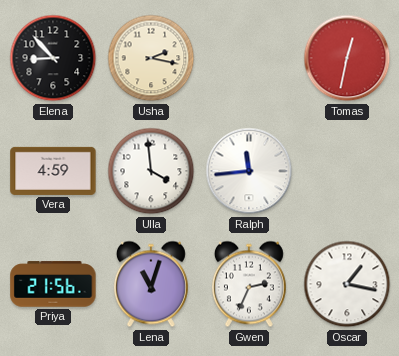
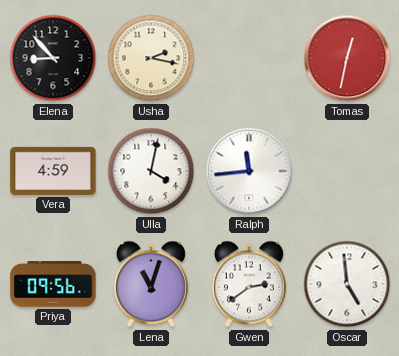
Ulla: 3:59 -> 4:02 (151, 171)
Priya: 21:56 -> 09:56 (53, 284)
Gwen: 2:34 -> 2:39 (249, 284)
Oscar: 1:17 -> 4:59 (347, 284)
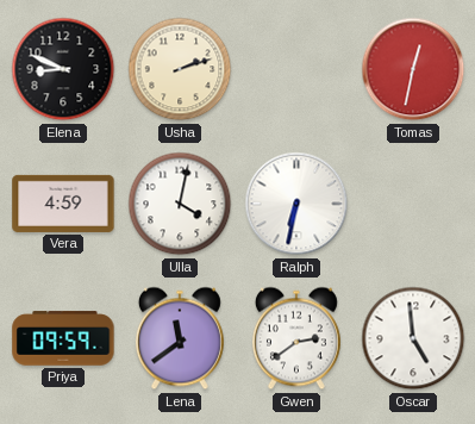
Elena: 8:53 -> 8:49 (63, 69)
Usha: 2:17 -> 2:12 (180, 69)
Ralph: 11:44 -> 6:32 (296, 204)
Priya: 09:56 -> 09:59 (63, 338)
Lena: 11:03 -> 11:39 (180, 338)
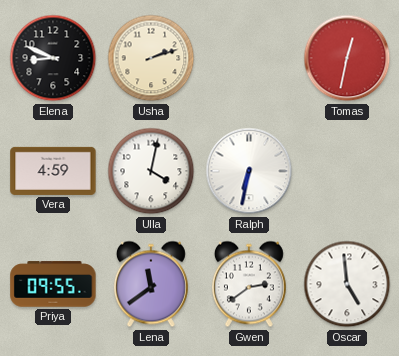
Priya: 09:59 -> 09:55 (53, 284)
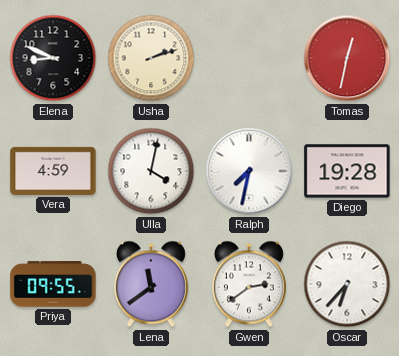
Ralph: 6:32 -> 7:32 (249, 171)
Diego: none -> 19:28 (347, 171)
Oscar: 4:59 -> 6:37 (347, 284)
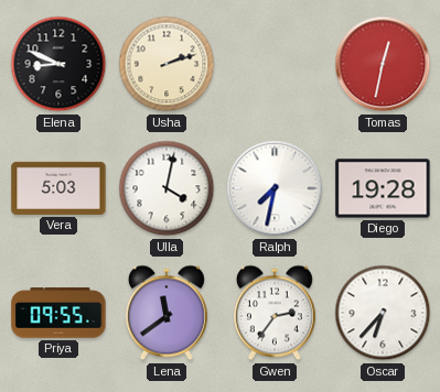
Vera: 4:59 -> 5:03 (58, 188)
Gwen: 2:39 -> 2:36 (275, 313)
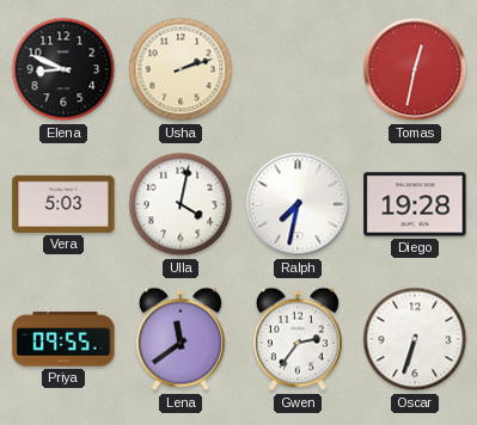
Oscar: 6:37 -> 6:33 (415, 339)
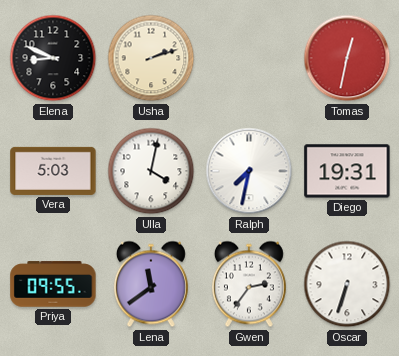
Diego: 19:28 -> 19:31 (347, 171)
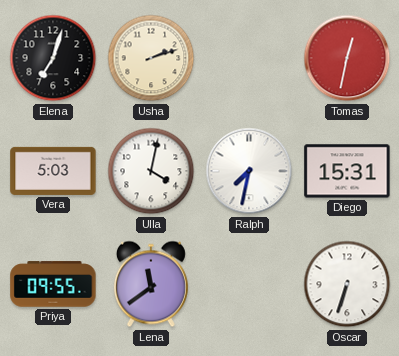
Elena: 8:49 -> 7:03 (53, 58)
Diego: 19:31 -> 15:31 (347, 171)
Gwen: 2:36 -> none (249, 284)
